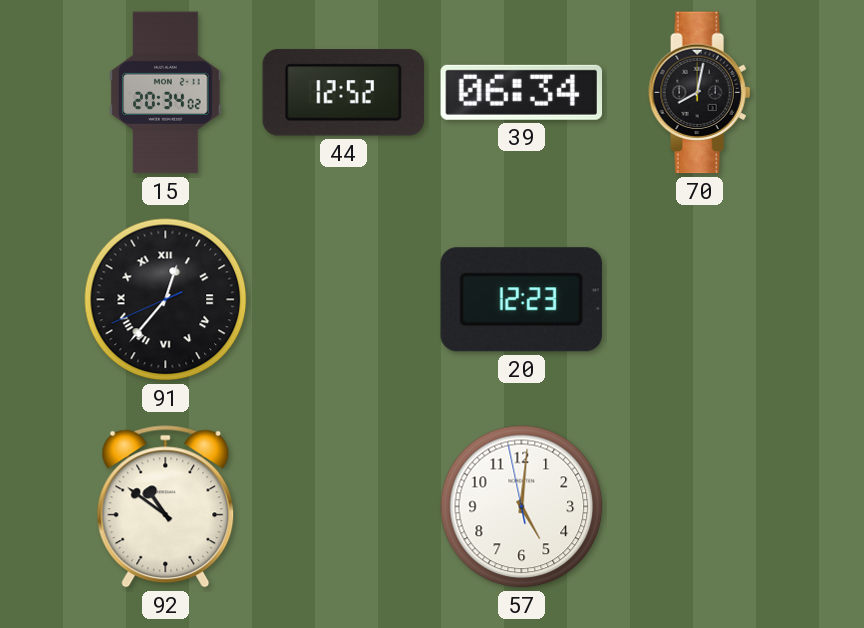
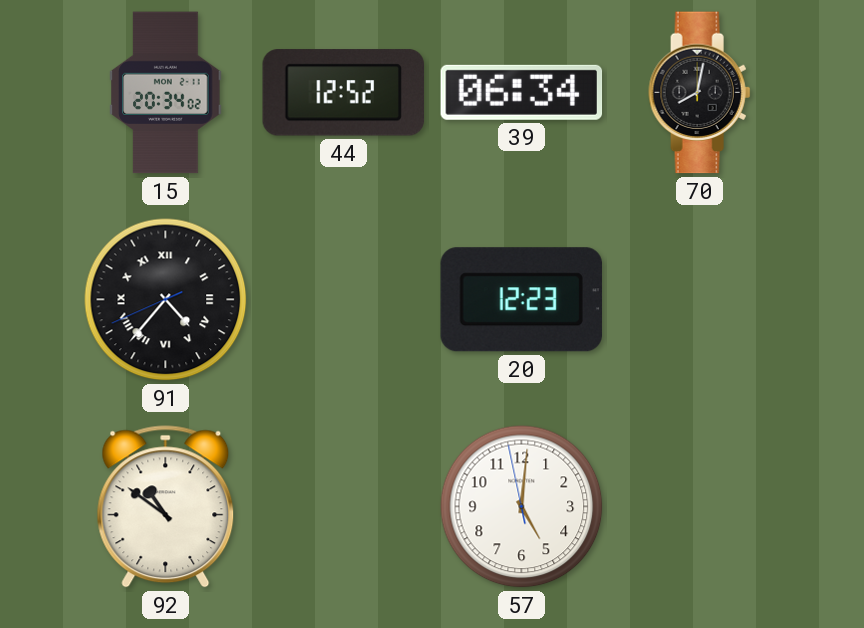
91: 12:36 -> 4:36 (166, 300)
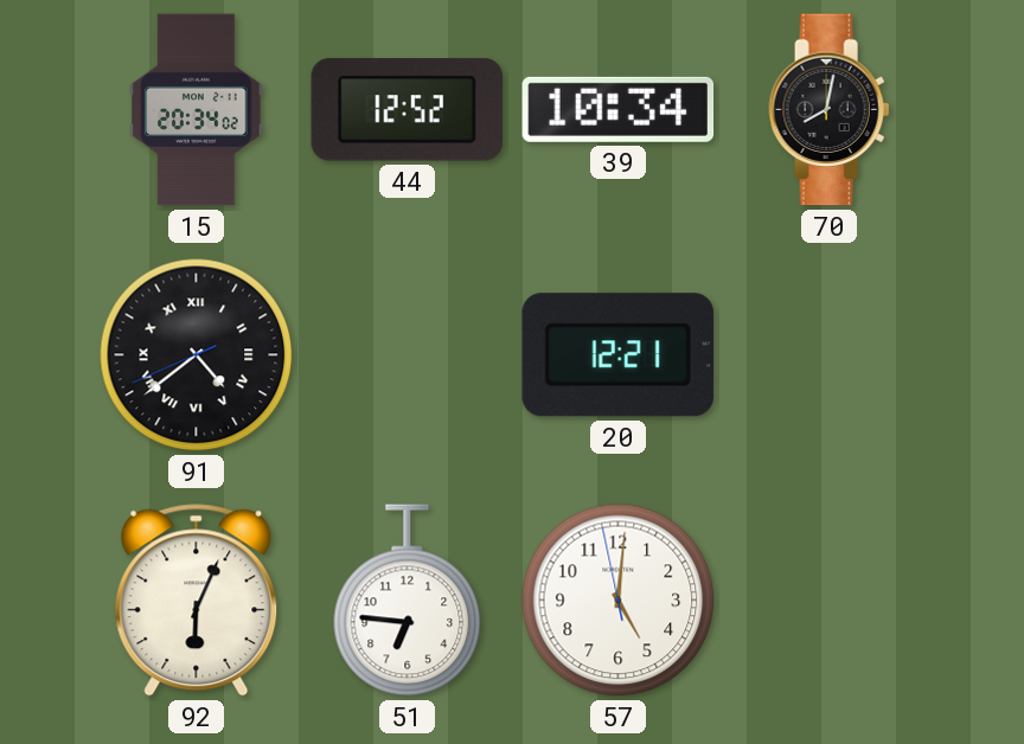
39: 06:34 -> 10:34 (619, 109)
91: 4:36 -> 4:38 (197, 355)
20: 12:23 -> 12:21 (617, 355)
92: 10:51 -> 6:04 (197, 601)
51: none -> 6:46 (408, 601)
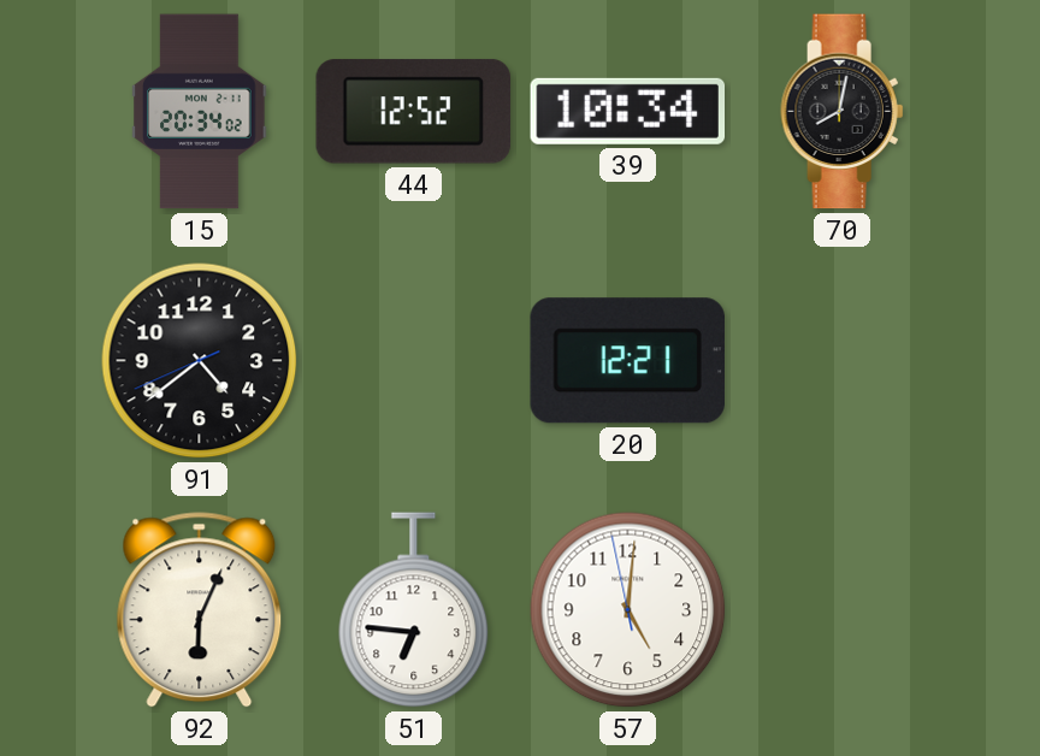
91 numerals: Roman -> Arabic (200, 361)
